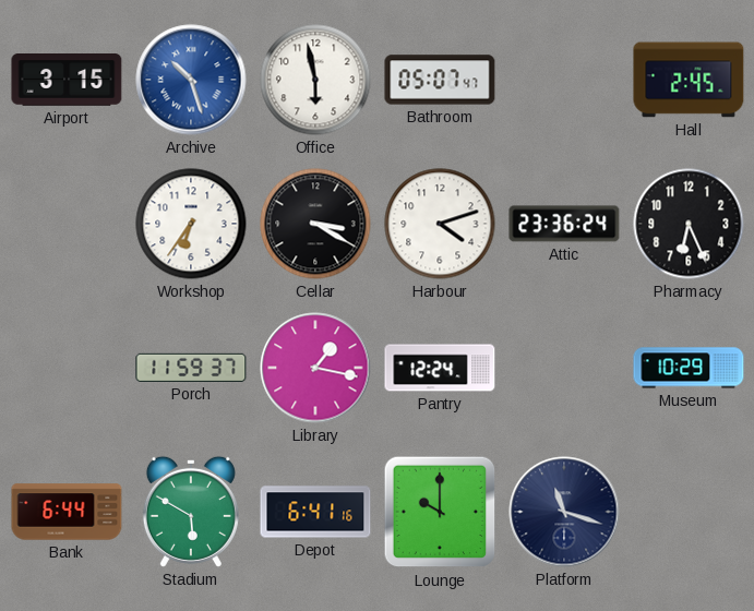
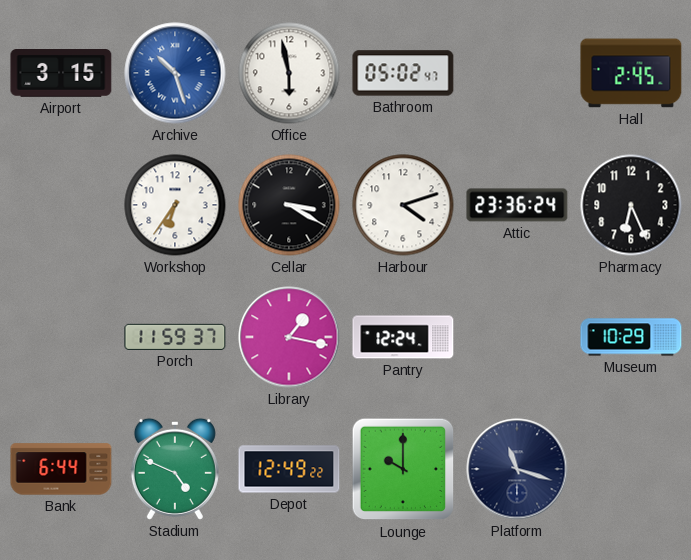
Bathroom: 05:07 -> 05:02 (403, 73)
Stadium: 5:50 -> 4:49 (175, 469)
Depot: 6:41 -> 12:49 (289, 469)
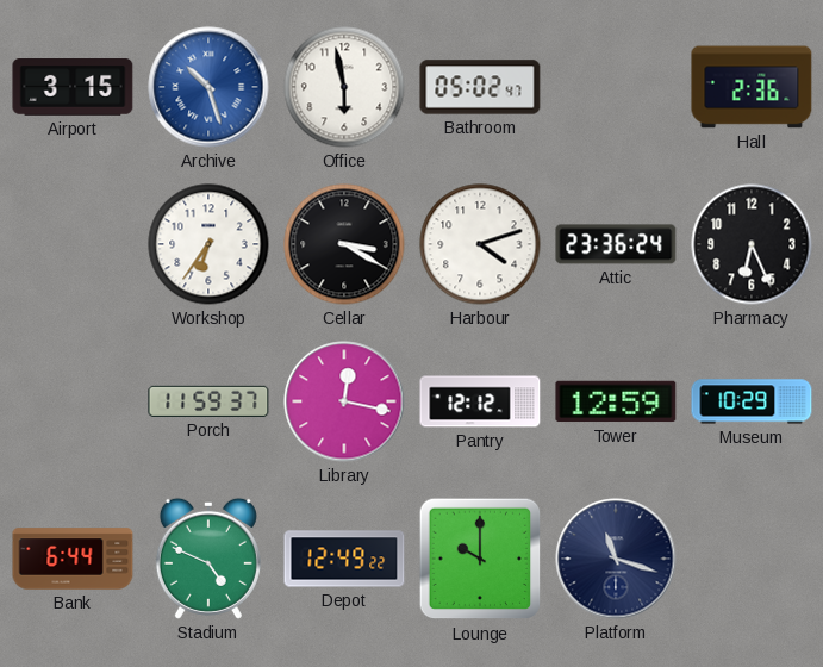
Hall: 2:45 -> 2:36 (752, 87)
Library: 1:17 -> 12:17 (344, 401)
Pantry: 12:24 -> 12:12 (480, 401)
Tower: none -> 12:59 (616, 401)
